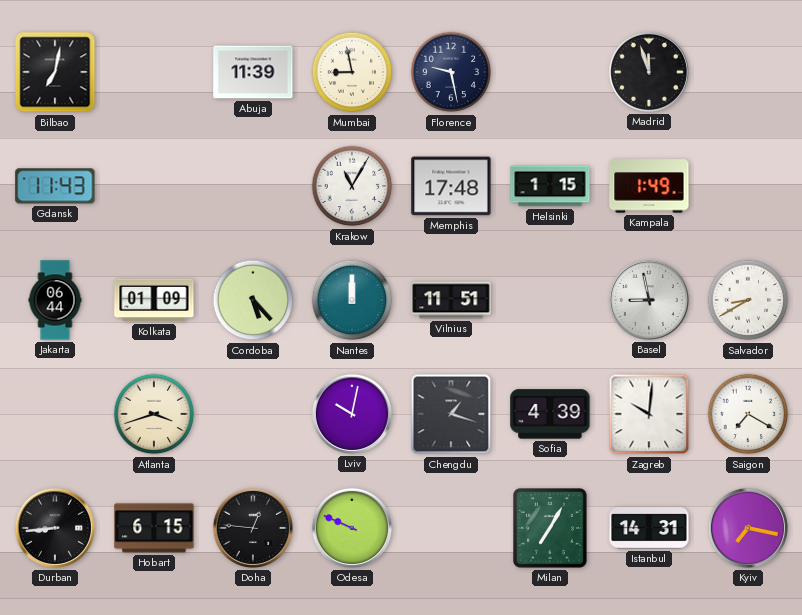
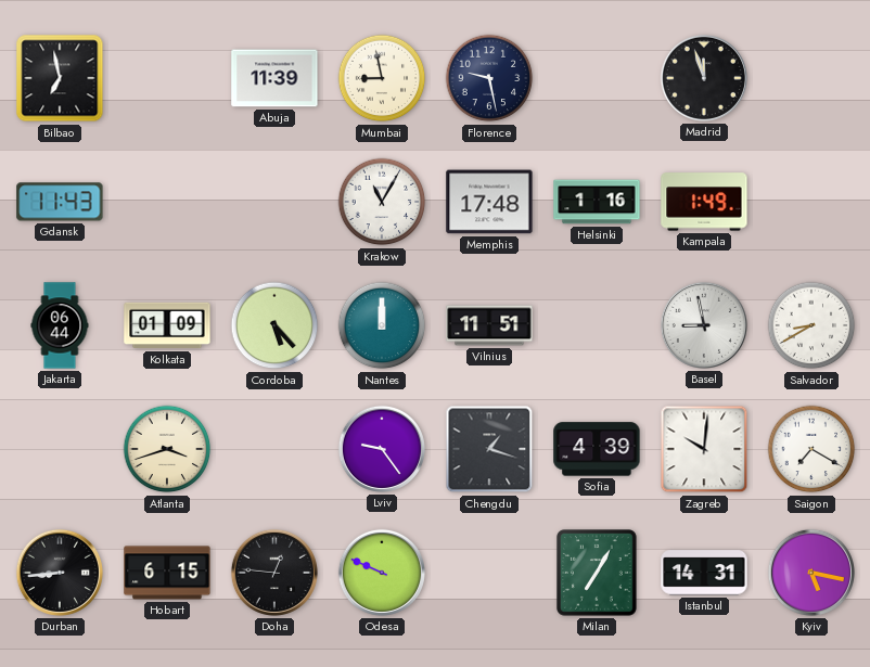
Bilbao: 7:02 -> 6:58 (60, 78)
Helsinki: 1:15 -> 1:16 (597, 202)
Lviv: 10:02 -> 9:24 (382, 449)
Kyiv: 7:17 -> 5:17 (811, 573)
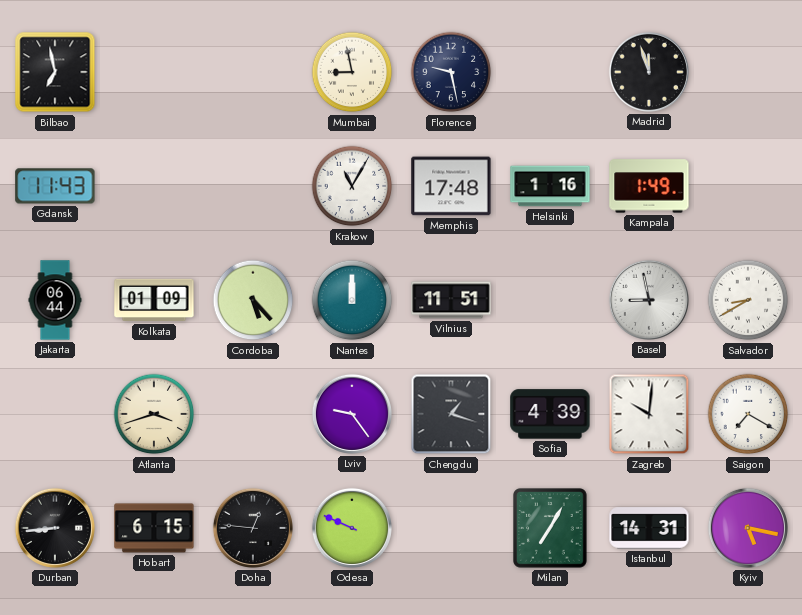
Abuja: 11:39 -> none (274, 78)
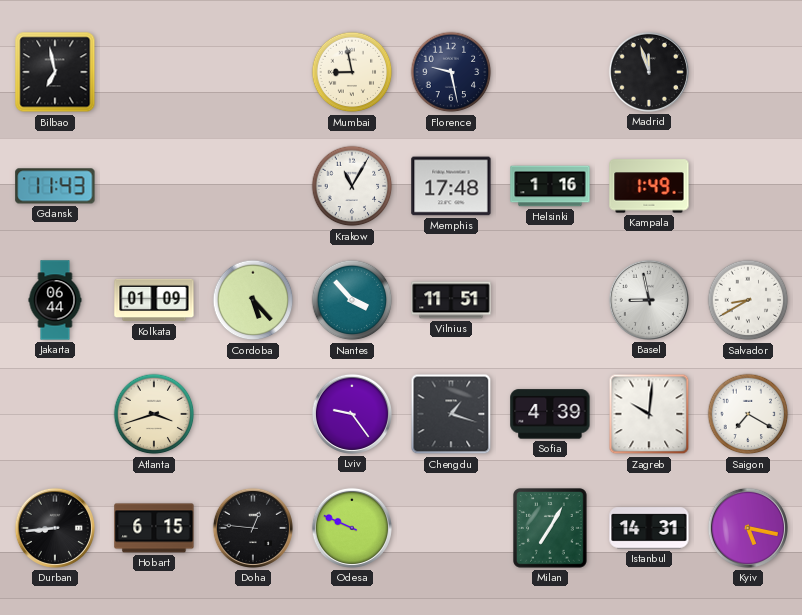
Nantes: 12:00 -> 3:53 (352, 300)
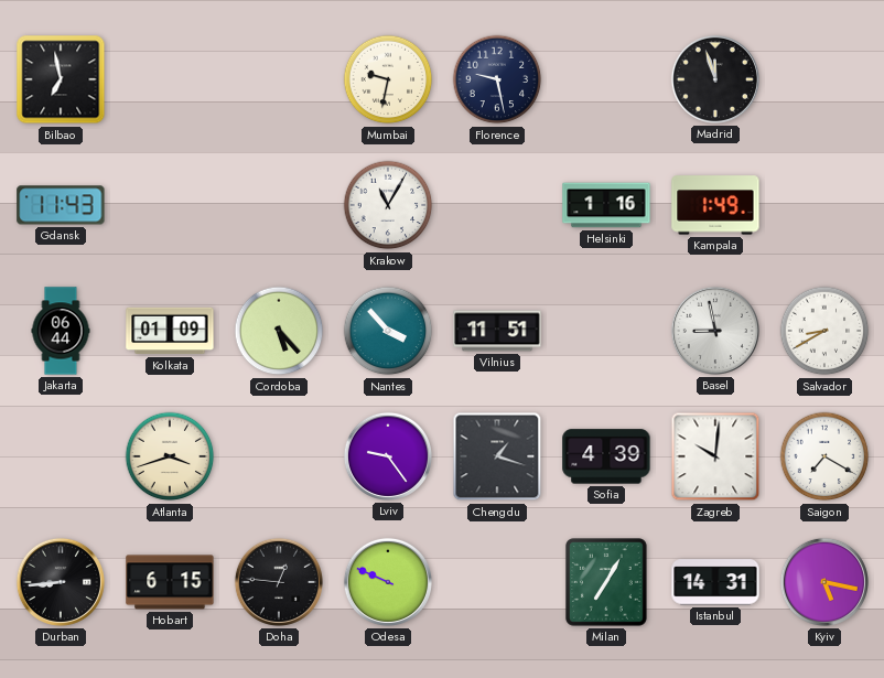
Mumbai: 8:58 -> 9:32 (388, 79)
Memphis: 17:48 -> none (451, 186)
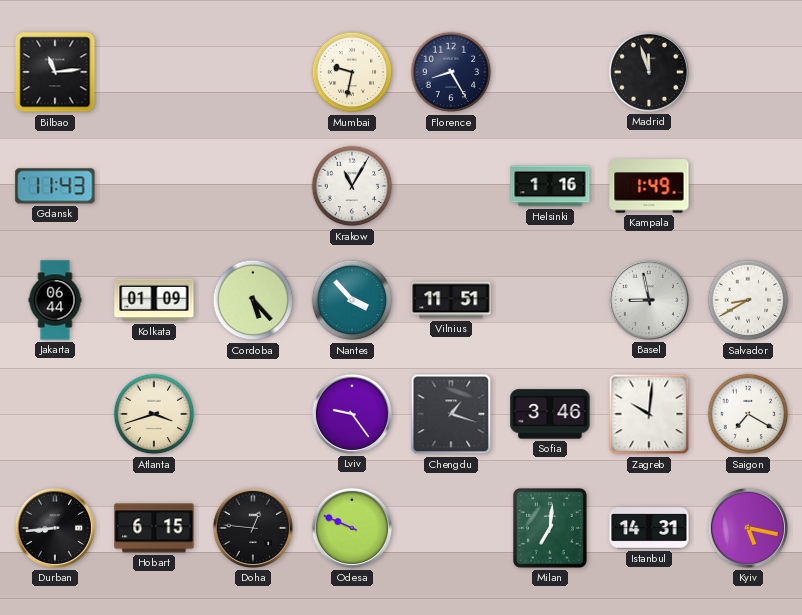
Bilbao: 6:58 -> 11:14 (55, 72)
Florence: 9:28 -> 8:25 (451, 72)
Sofia: 4:39 -> 3:46 (550, 414)
Milan: 7:05 -> 7:01 (551, 528)
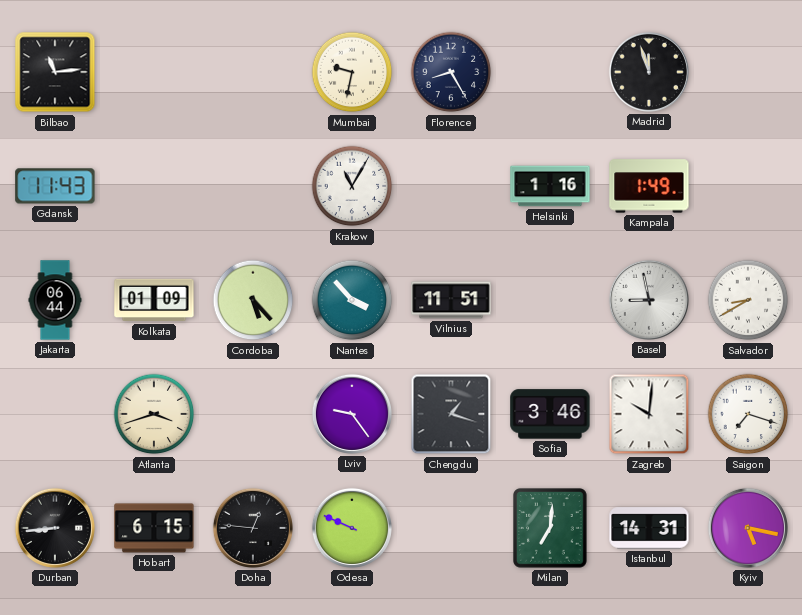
Saigon: 7:20 -> 7:18 (748, 414)
